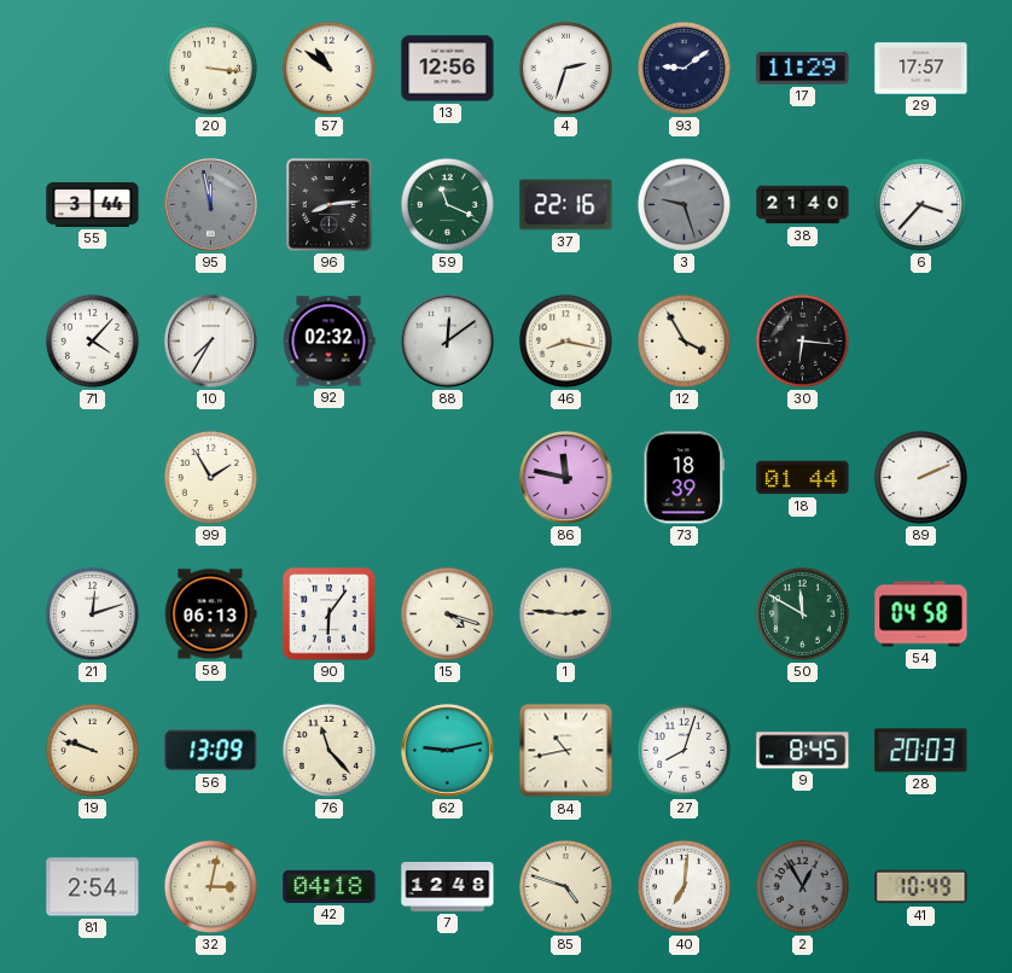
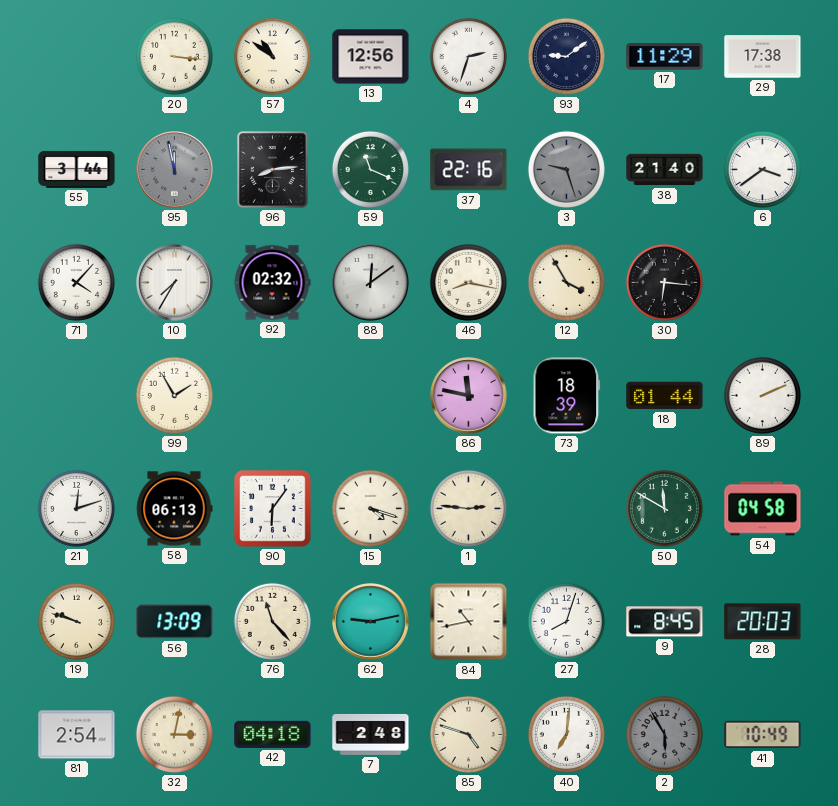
29: 17:57 -> 17:38 (763, 57)
6: 3:37 -> 3:39 (762, 169)
7: 12:48 -> 2:48 (371, 734)
2: 12:55 -> 5:55 (664, 734)
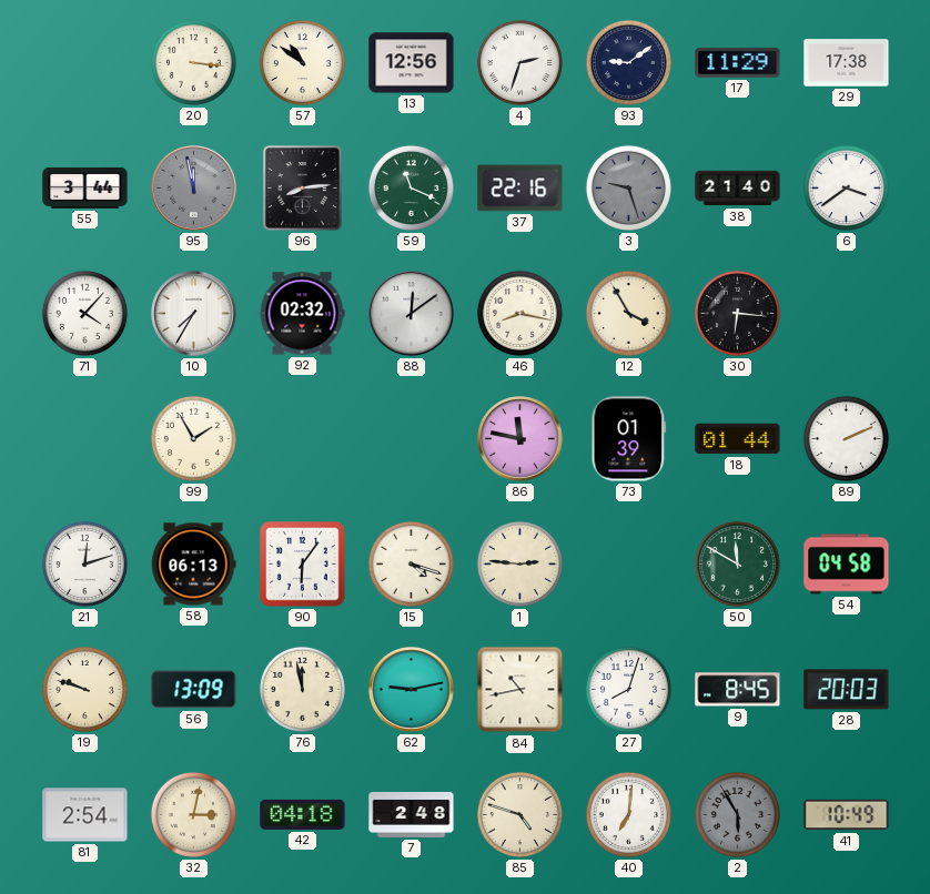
73: 18:39 -> 01:39 (629, 439)
76: 11:23 -> 11:58 (302, 689)
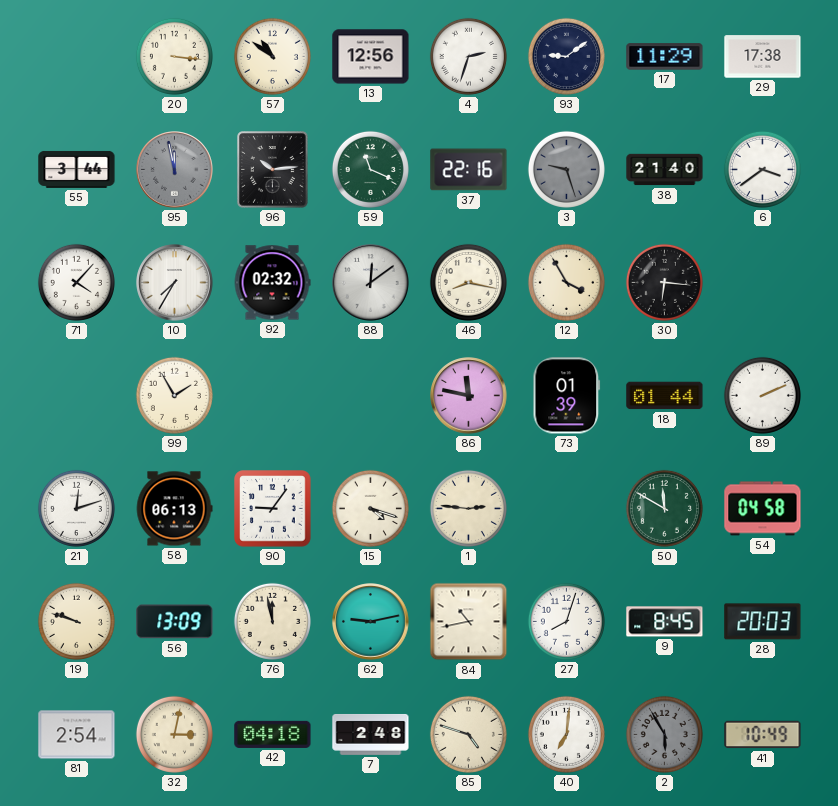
96: 8:14 -> 10:14 (273, 170)
90: 6:06 -> 9:06 (273, 509)
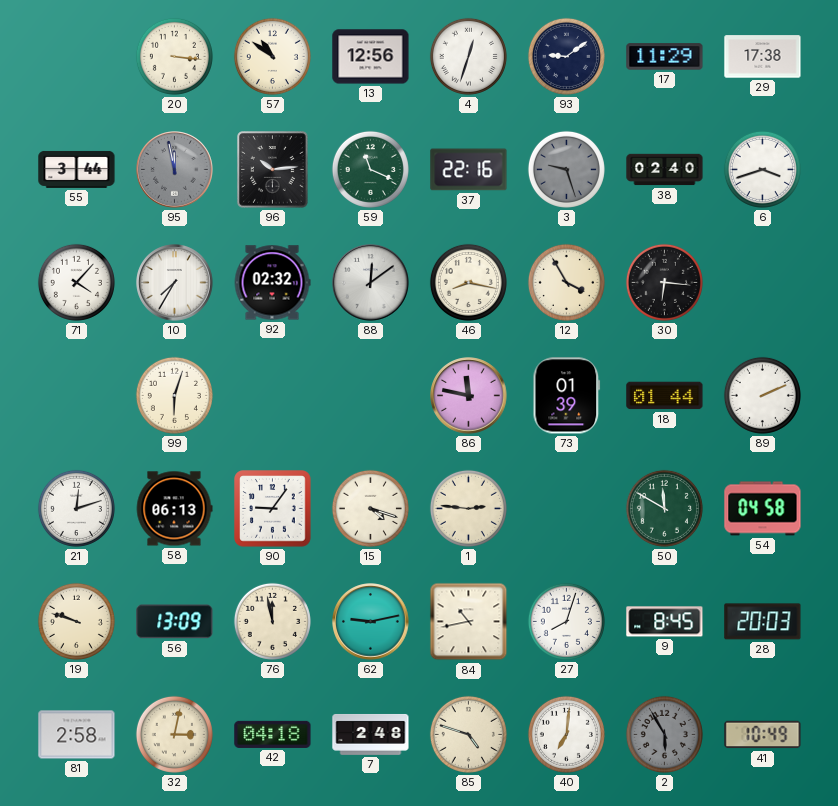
4: 2:33 -> 12:33 (468, 56)
38: 21:40 -> 02:40 (665, 170)
6: 3:39 -> 3:42 (762, 169)
99: 1:55 -> 6:03 (174, 395)
81: 2:54 -> 2:58 (77, 735)
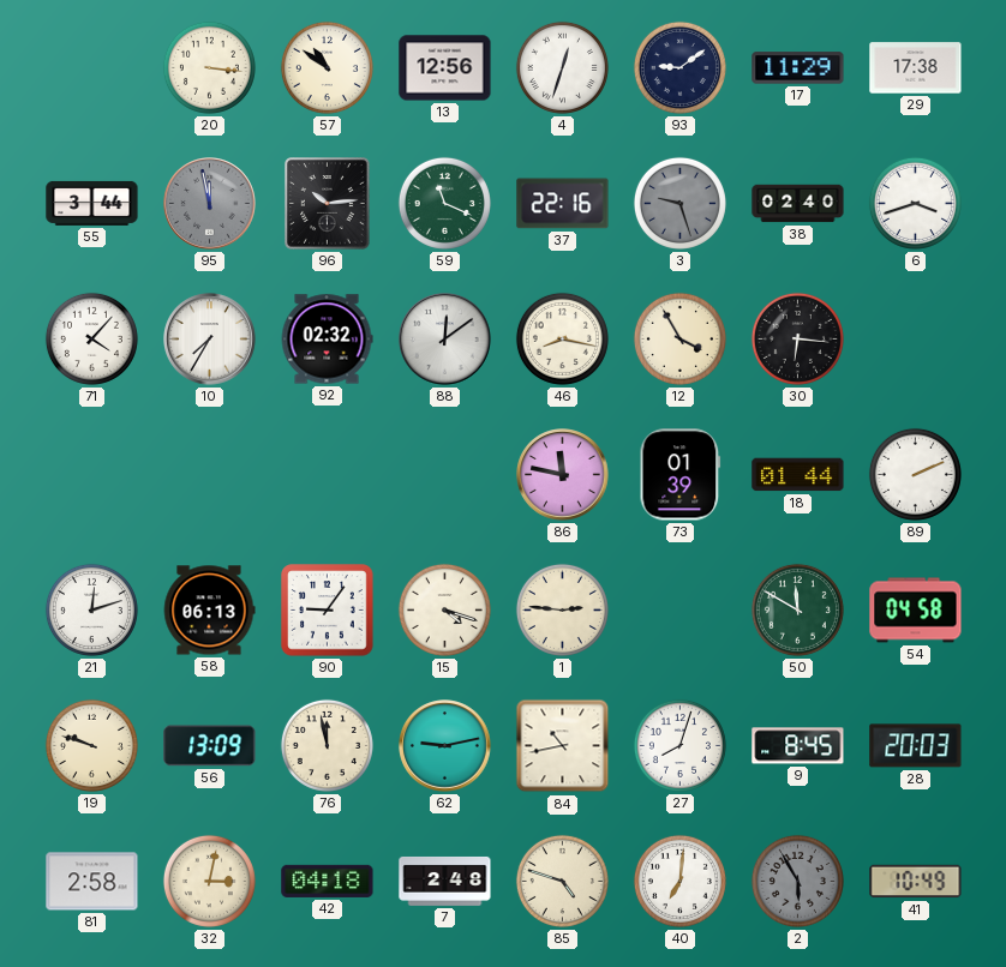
99: 6:03 -> none (174, 395)
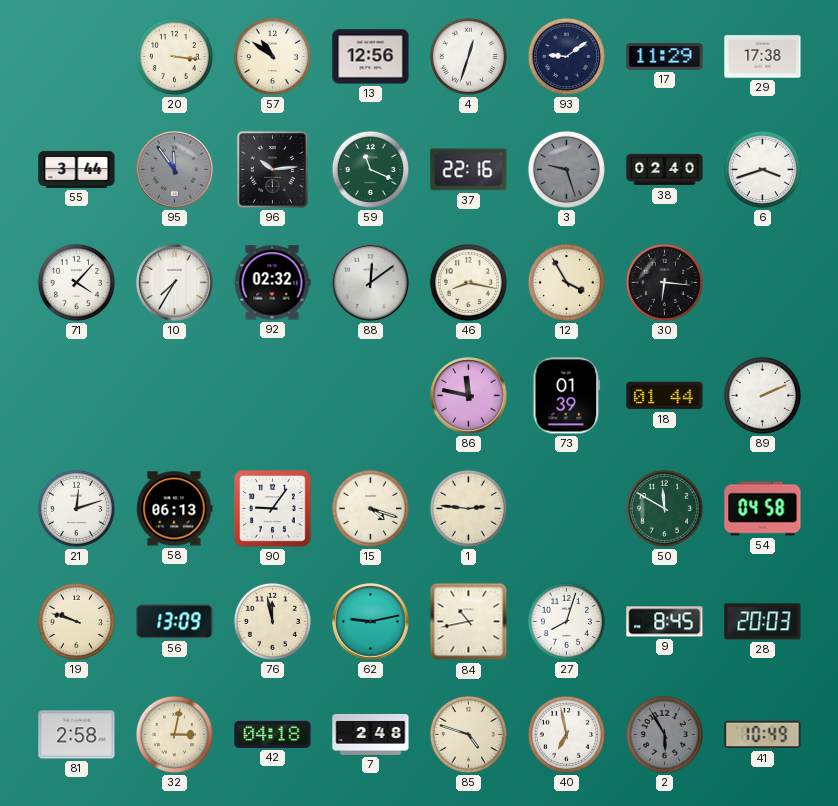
95: 11:58 -> 11:54 (175, 170)
40: 7:01 -> 6:58 (566, 734)
